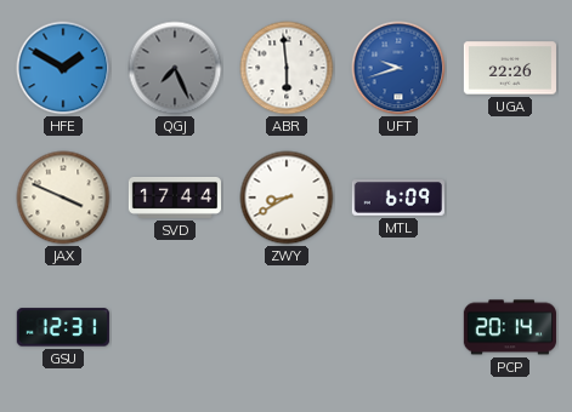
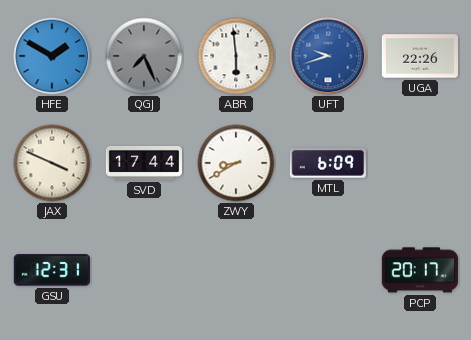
PCP: 20:14 -> 20:17 (420, 270)
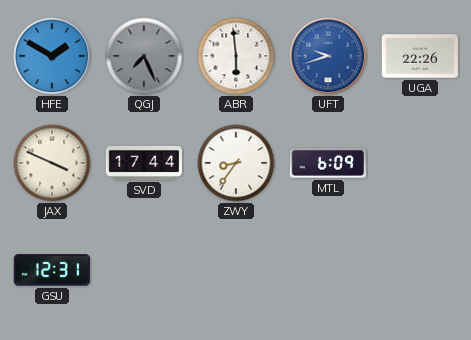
ZWY: 8:40 -> 8:36 (236, 163)
PCP: 20:17 -> none (420, 270)
